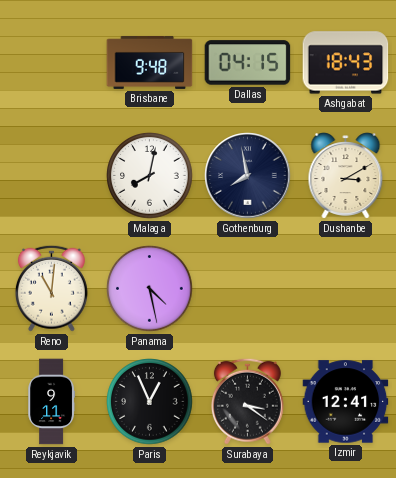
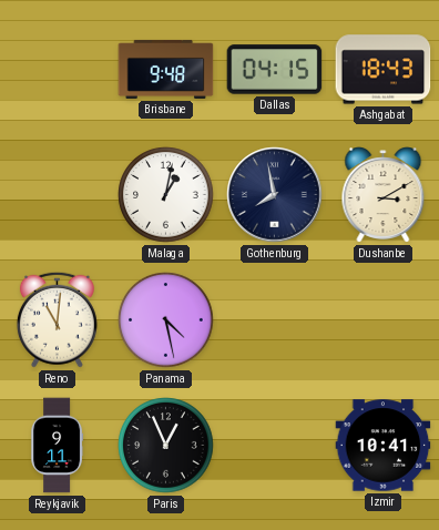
Malaga: 8:02 -> 1:02 (166, 195)
Surabaya: 3:21 -> none (247, 401)
Izmir: 12:41 -> 10:41 (384, 446)
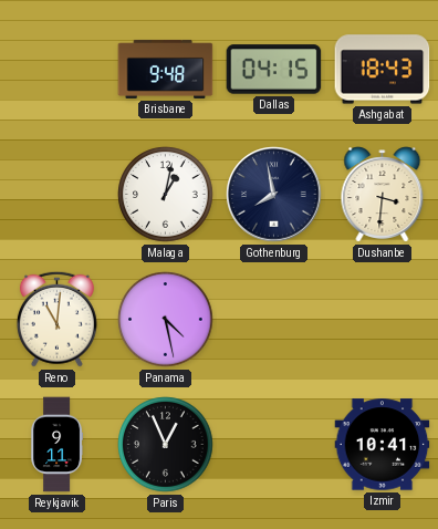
Dushanbe: 3:10 -> 3:31 (383, 195)
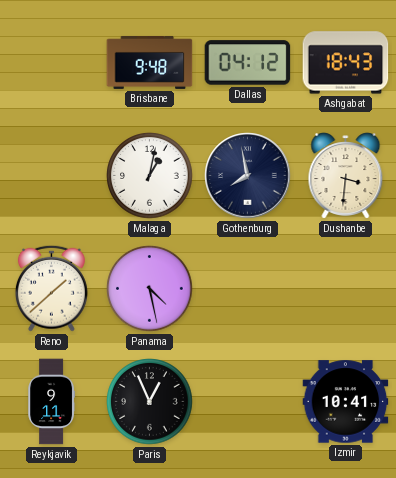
Dallas: 04:15 -> 04:12 (248, 63)
Reno: 11:01 -> 1:38 (51, 288)
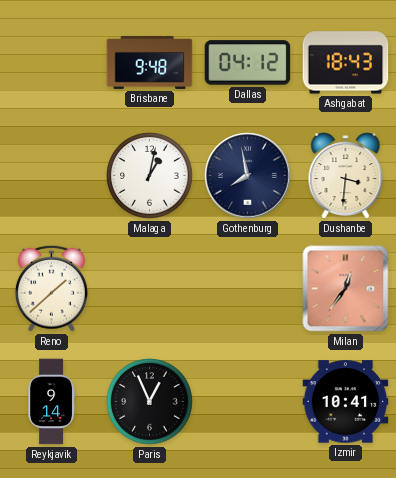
Panama: 4:28 -> none (150, 289)
Milan: none -> 12:36 (346, 289)
Reykjavik: 9:11 -> 9:14 (52, 402)
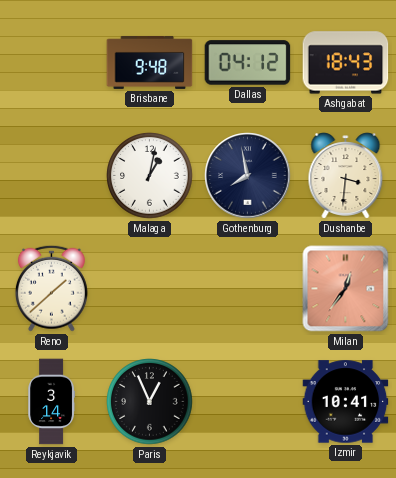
Reykjavik: 9:14 -> 3:14 (52, 402)
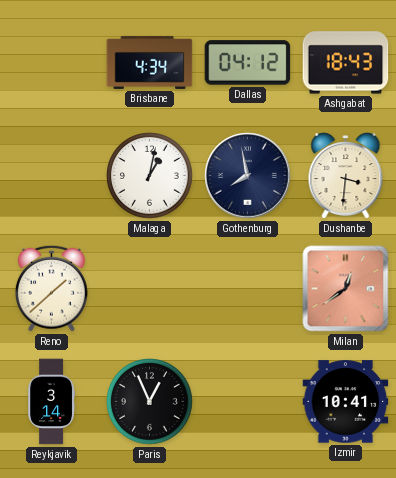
Brisbane: 9:48 -> 4:34 (150, 62)
Milan: 12:36 -> 12:39 (346, 289)
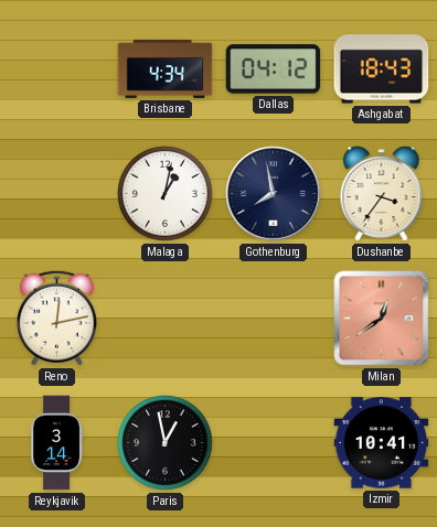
Dushanbe: 3:31 -> 3:36 (382, 194)
Reno: 1:38 -> 12:13 (56, 318)
Paris: 12:56 -> 12:58 (166, 443)
